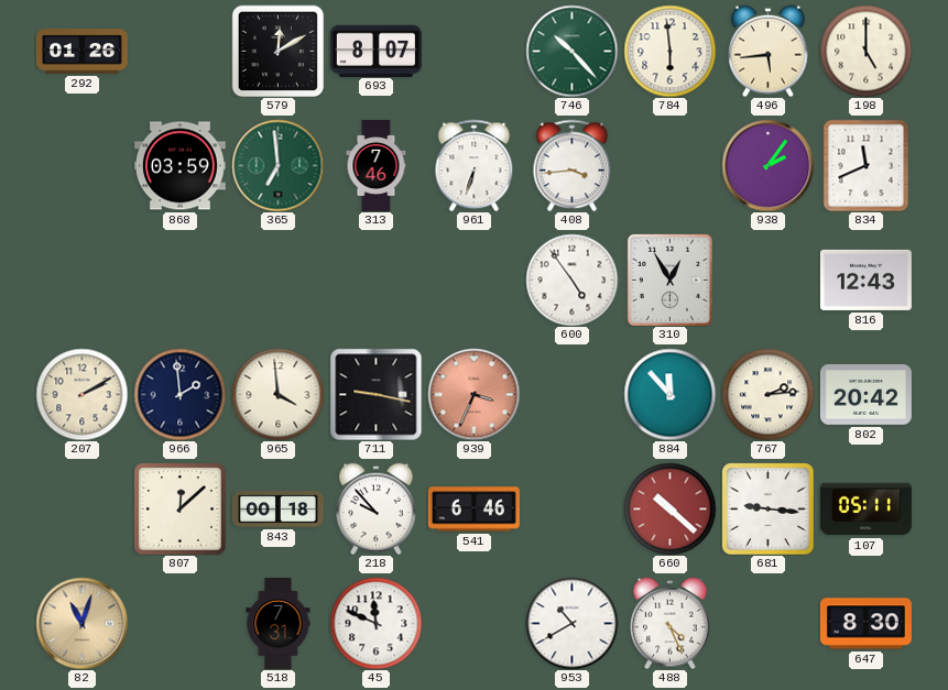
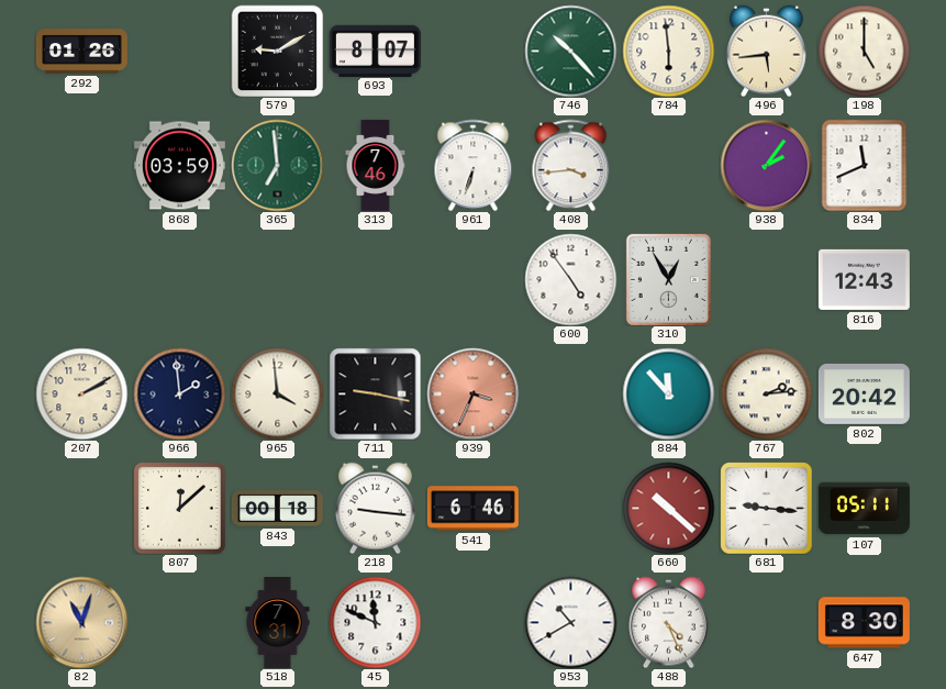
579: 12:10 -> 9:10 (277, 51)
218: 9:53 -> 9:16 (376, 508)
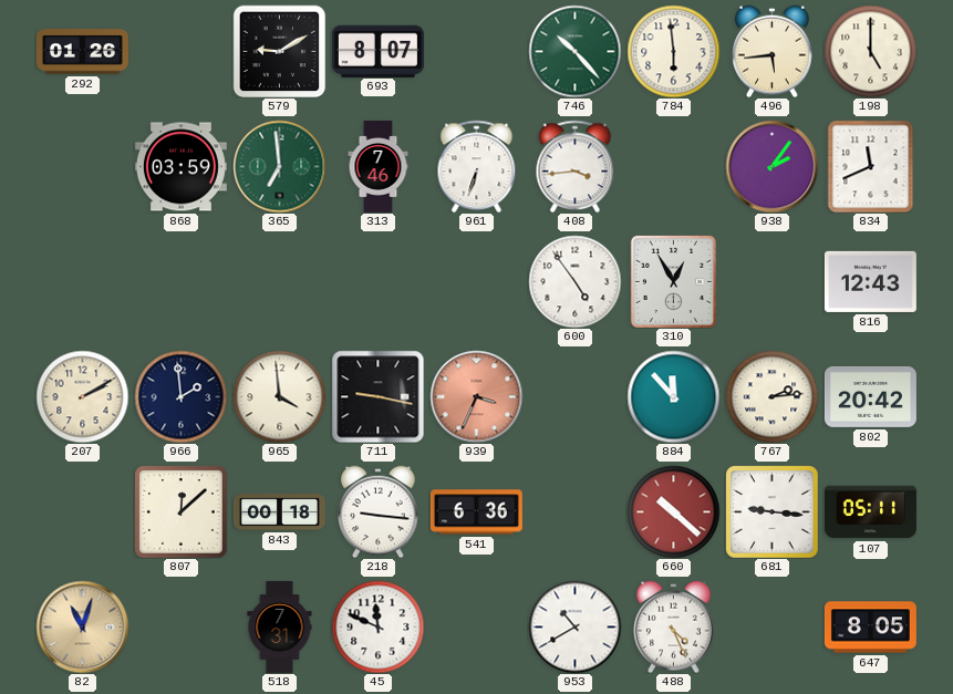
541: 6:46 -> 6:36 (476, 512)
647: 8:30 -> 8:05 (870, 628)
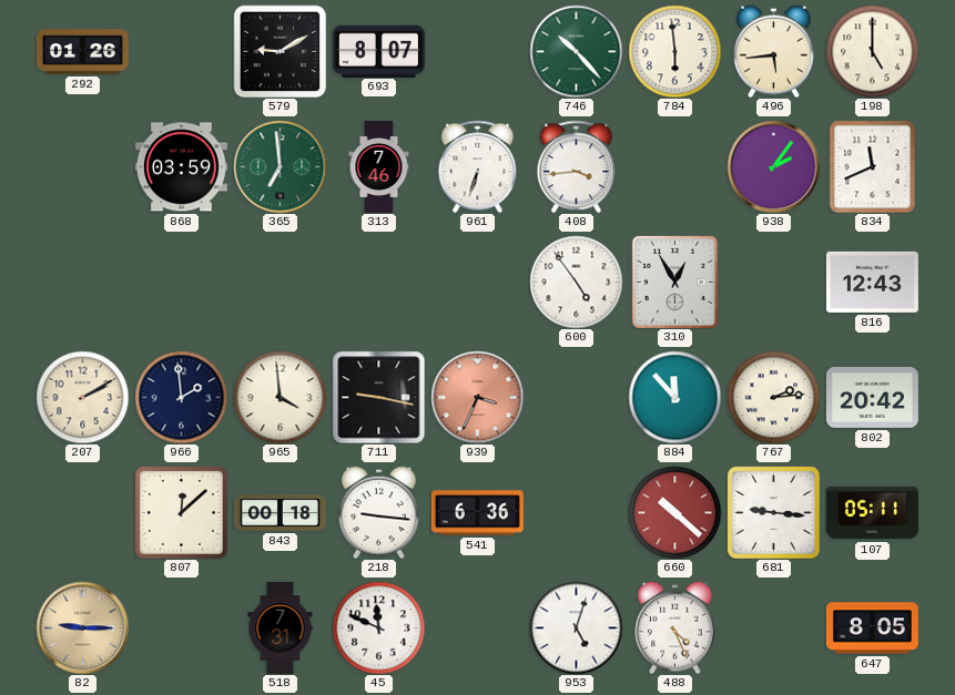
82: 11:03 -> 9:15 (82, 627)
953: 10:40 -> 5:03 (576, 627)
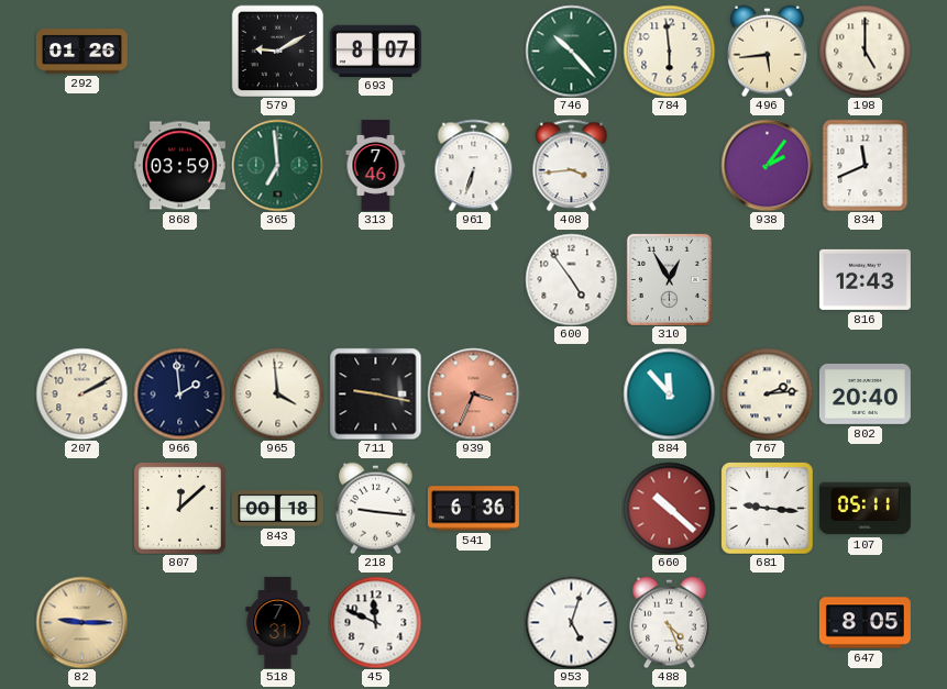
802: 20:42 -> 20:40 (865, 393)
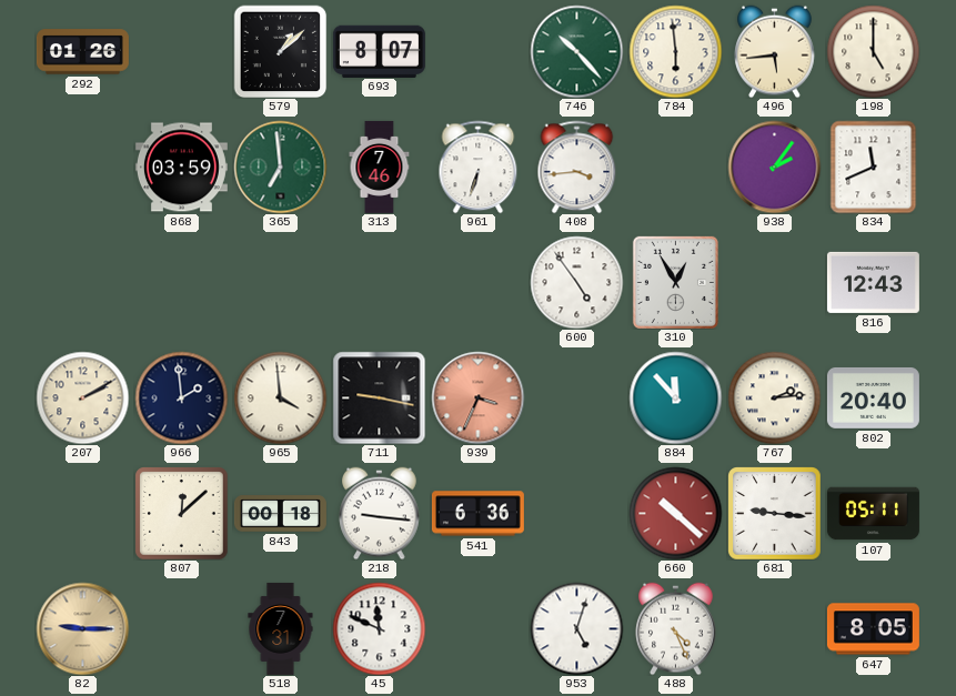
579: 9:10 -> 1:08 (280, 51)
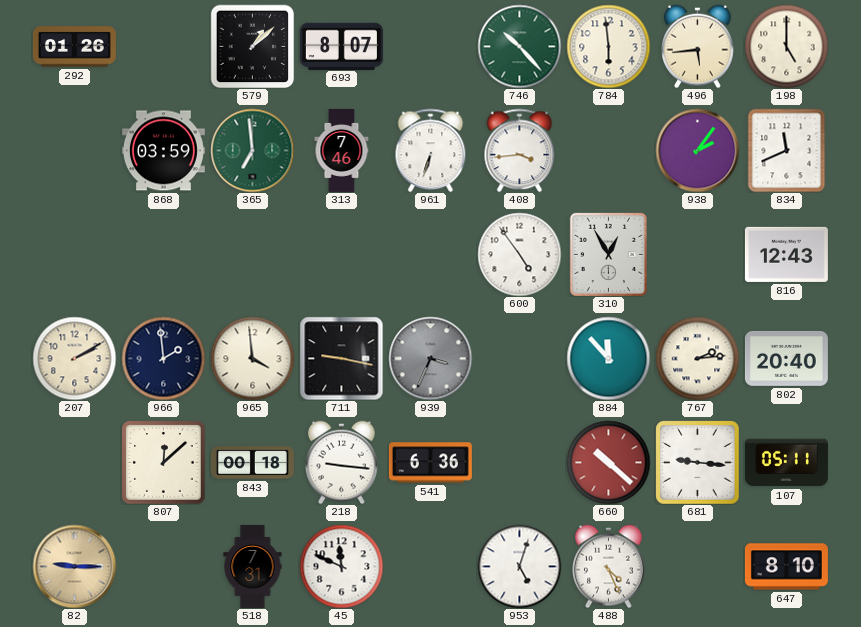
939 dial: salmon -> grey (430, 358)
647: 8:05 -> 8:10 (786, 567)
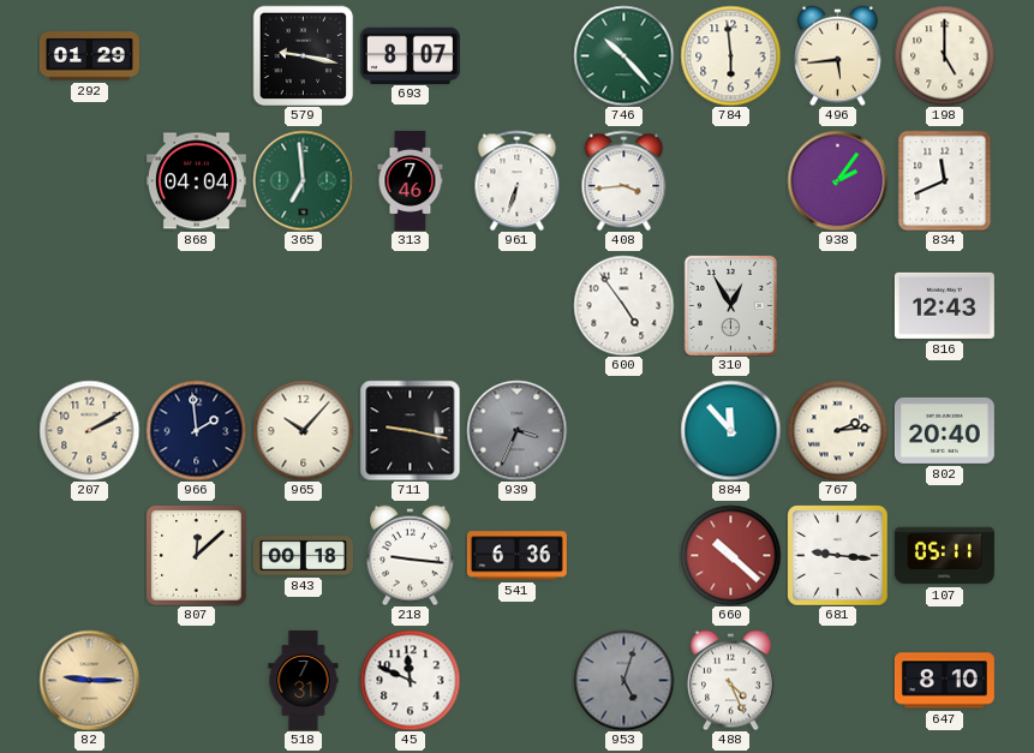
292: 01:26 -> 01:29 (89, 56)
579: 1:08 -> 9:17 (303, 55)
868: 03:59 -> 04:04 (196, 181)
965: 3:59 -> 10:07 (303, 430)
953 dial: white -> grey (623, 680)
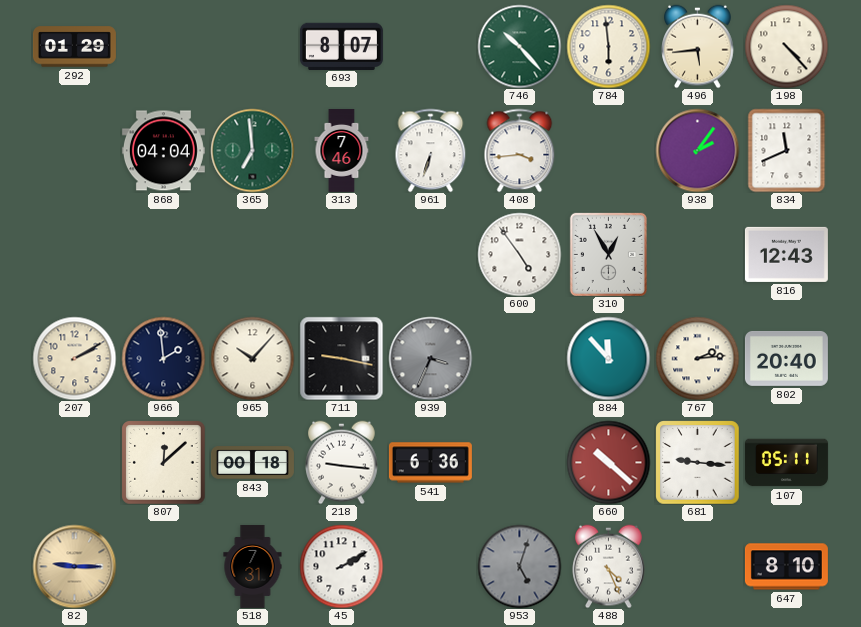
579: 9:17 -> none (303, 55)
198: 5:00 -> 4:23 (786, 46)
45: 11:49 -> 2:10 (341, 566)
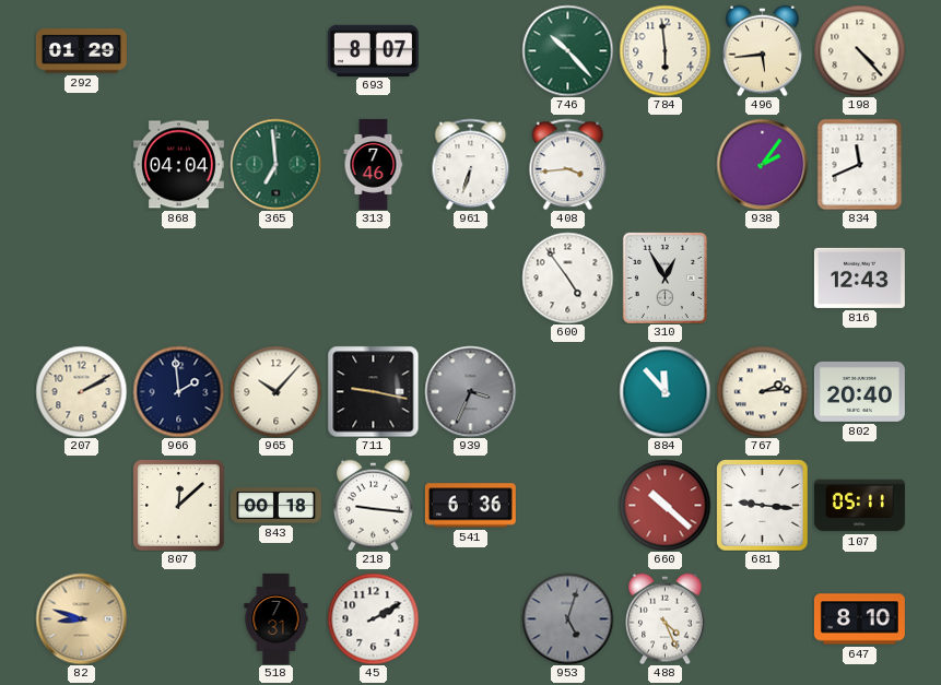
82: 9:15 -> 8:48 (81, 618)
